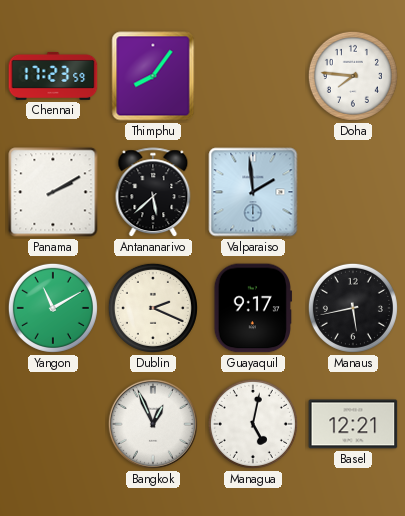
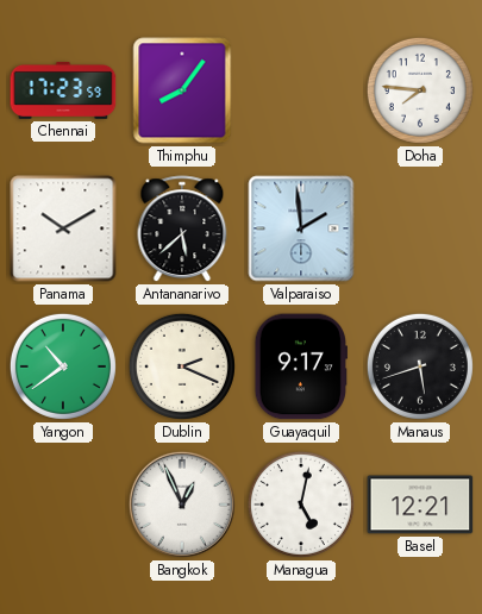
Panama: 2:10 -> 10:10 (63, 228)
Yangon: 11:10 -> 10:39 (63, 366)
Manaus: 5:43 -> 5:42 (420, 366)
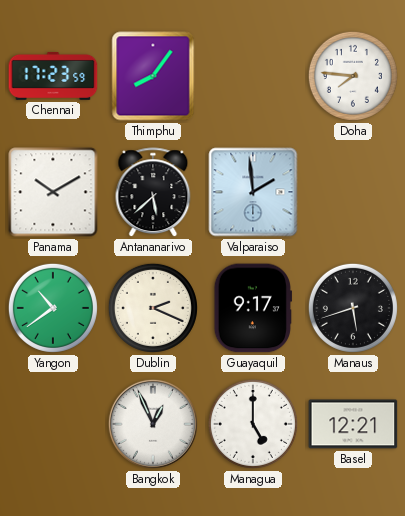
Managua: 5:02 -> 5:00 (253, 424)
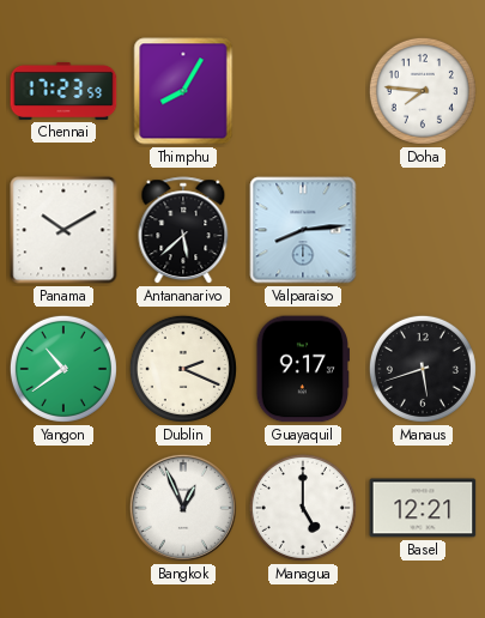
Thimphu: 8:06 -> 8:05 (183, 91)
Valparaiso: 1:59 -> 8:14 (303, 230)
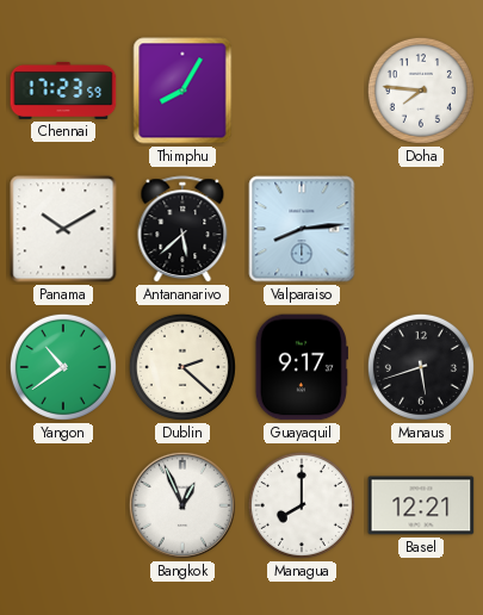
Dublin: 2:19 -> 2:22 (182, 367)
Managua: 5:00 -> 8:00 (302, 505)
